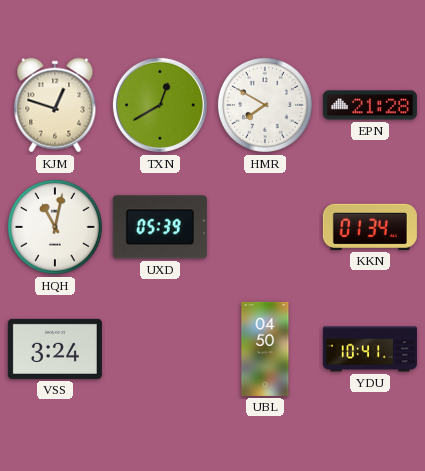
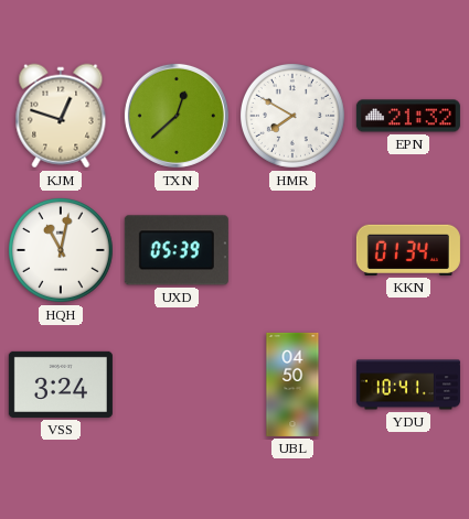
TXN: 12:40 -> 12:38 (177, 116)
EPN: 21:28 -> 21:32 (408, 116)
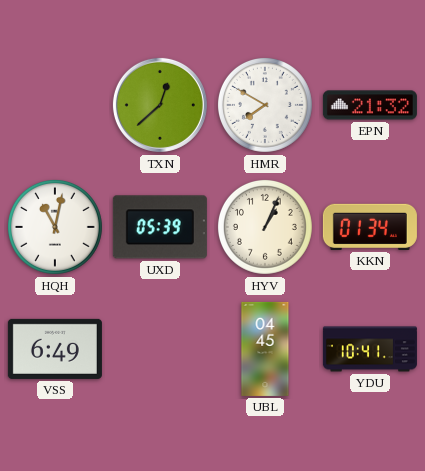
KJM: 12:48 -> none (61, 116)
HYV: none -> 1:04 (265, 227)
VSS: 3:24 -> 6:49 (55, 349)
UBL: 04:50 -> 04:45 (265, 349)
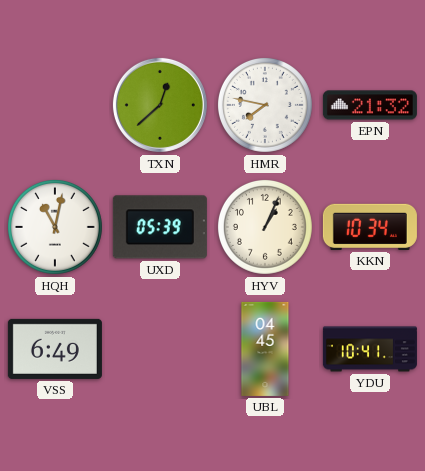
HMR: 7:50 -> 7:47 (265, 105)
KKN: 01:34 -> 10:34 (370, 227)
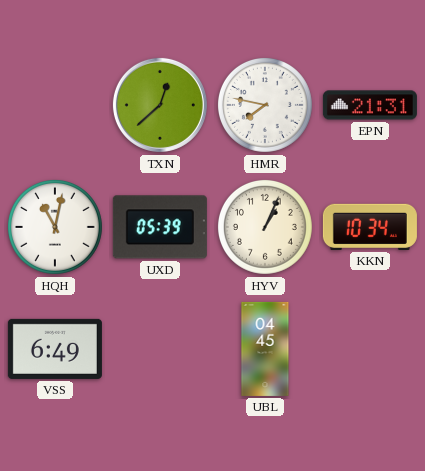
EPN: 21:32 -> 21:31 (370, 105)
YDU: 10:41 -> none (370, 349)
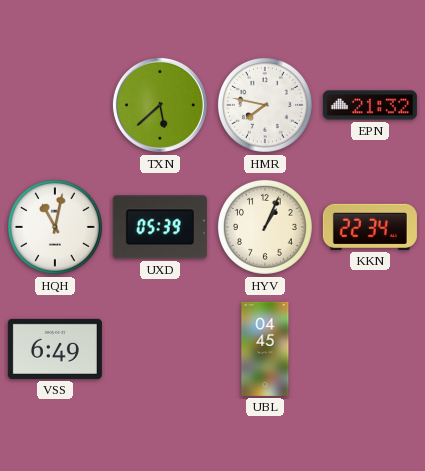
TXN: 12:38 -> 5:38 (160, 105)
EPN: 21:31 -> 21:32 (370, 105)
KKN: 10:34 -> 22:34 (370, 227)
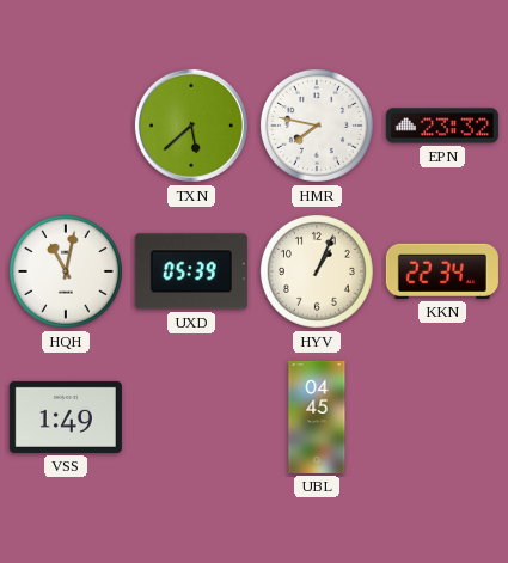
EPN: 21:32 -> 23:32 (442, 126)
VSS: 6:49 -> 1:49 (66, 417)
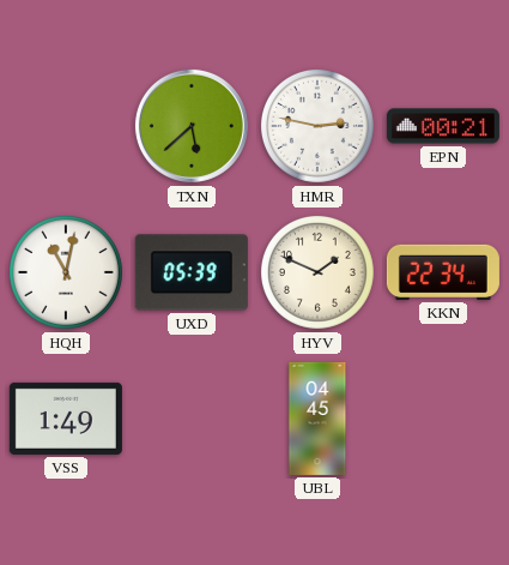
HMR: 7:47 -> 2:47 (317, 126)
EPN: 23:32 -> 00:21 (443, 126)
HYV: 1:04 -> 1:49 (317, 272)
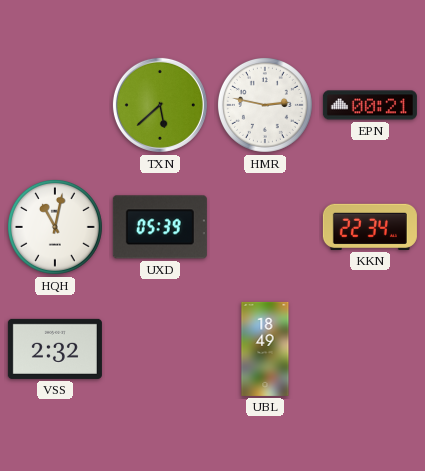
HYV: 1:49 -> none (317, 272)
VSS: 1:49 -> 2:32 (55, 349)
UBL: 04:45 -> 18:49 (265, 349)
